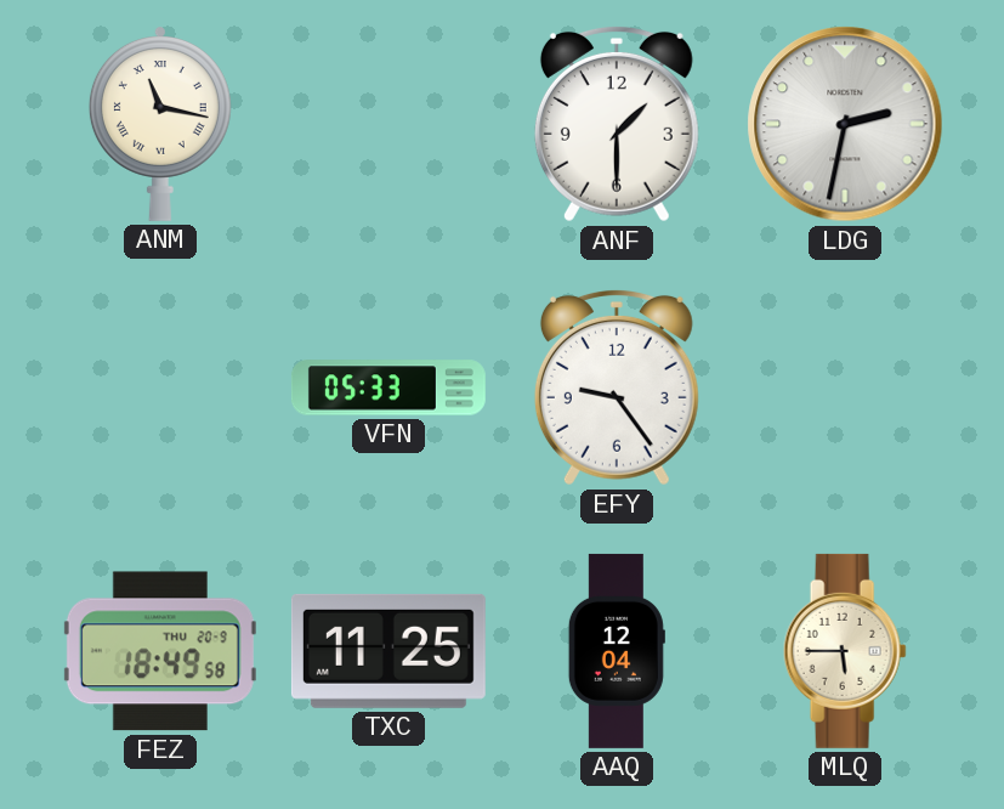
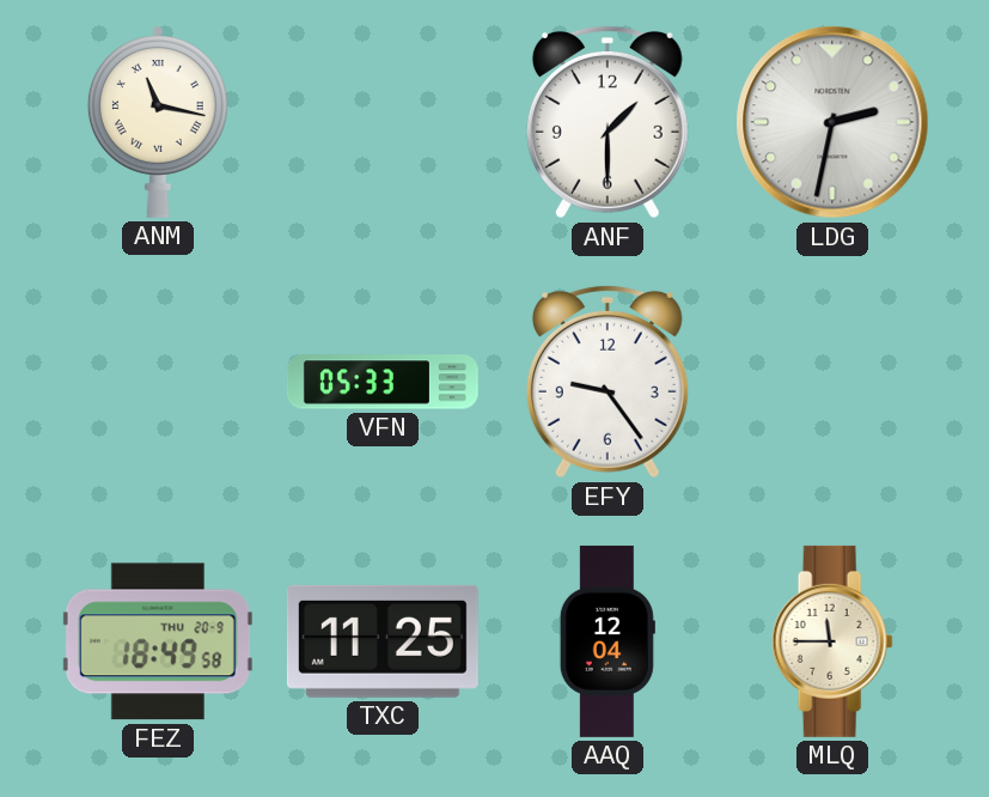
MLQ: 5:45 -> 11:45 (832, 641)
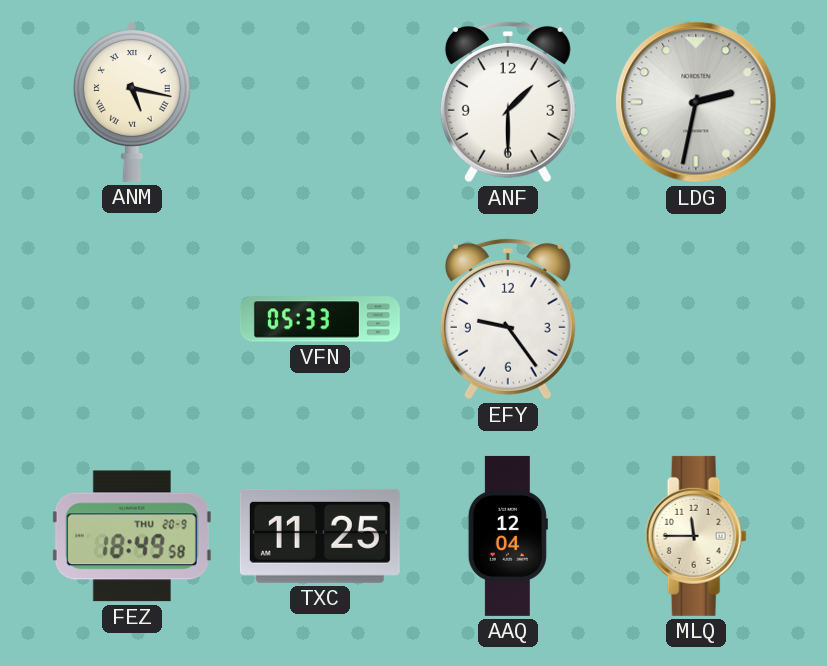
ANM: 11:17 -> 5:17 (132, 102)
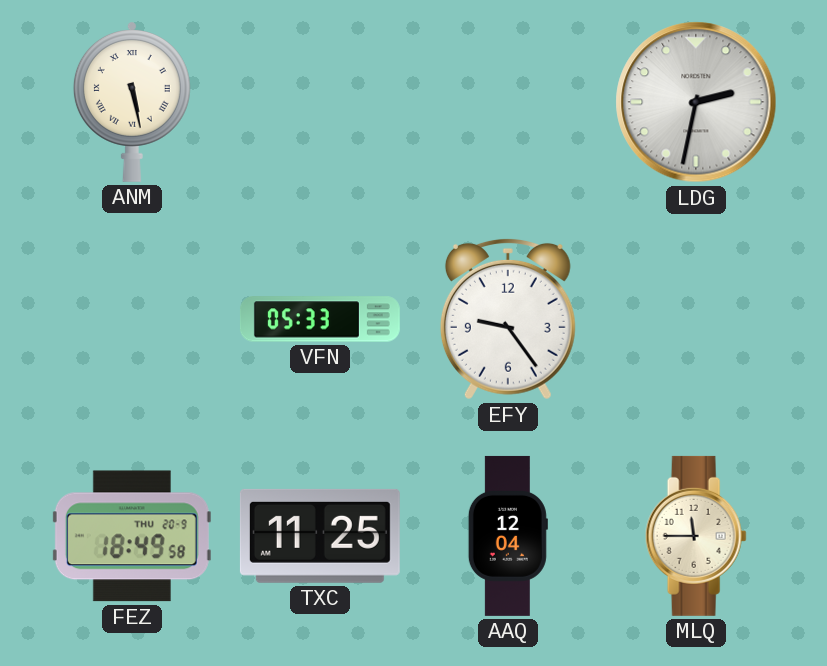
ANM: 5:17 -> 5:28 (132, 102)
ANF: 1:30 -> none (508, 102)
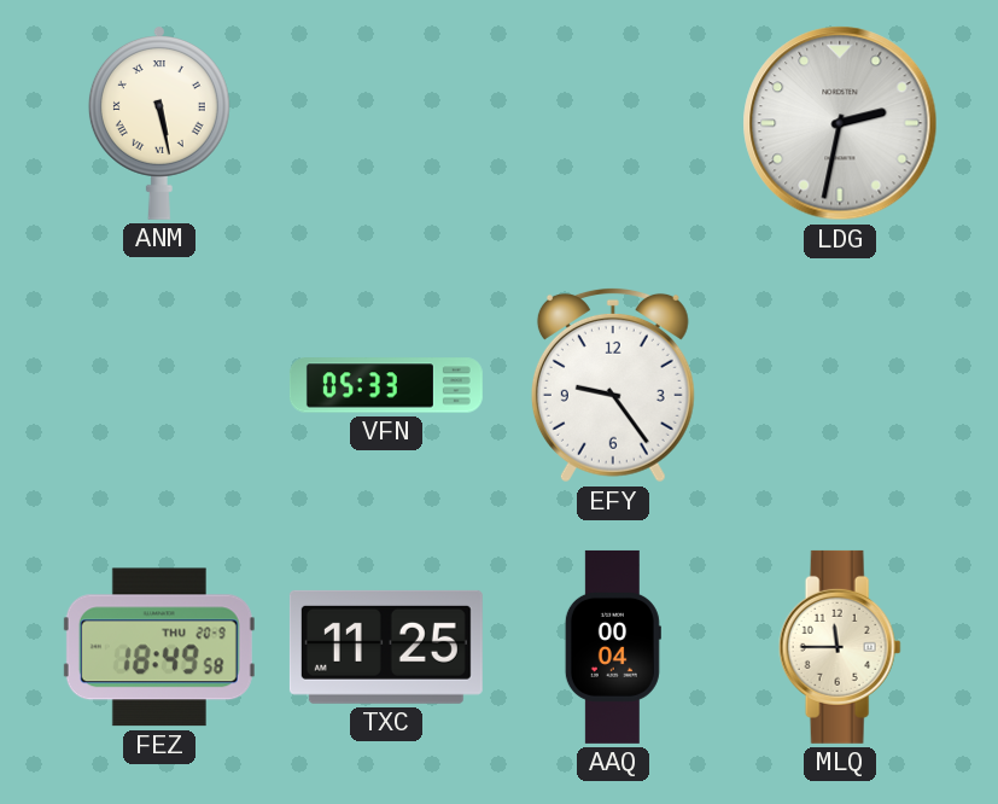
AAQ: 12:04 -> 00:04 (613, 647)
